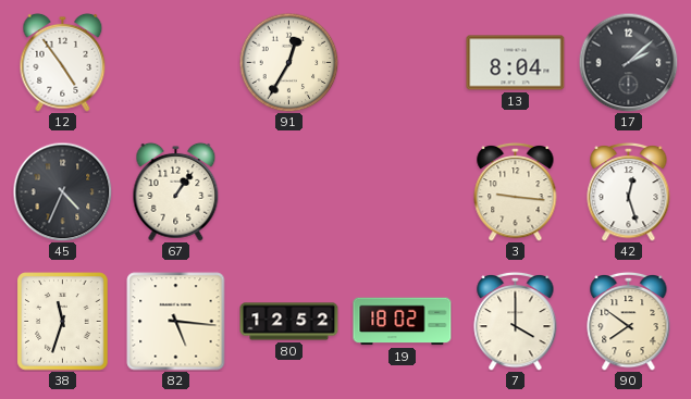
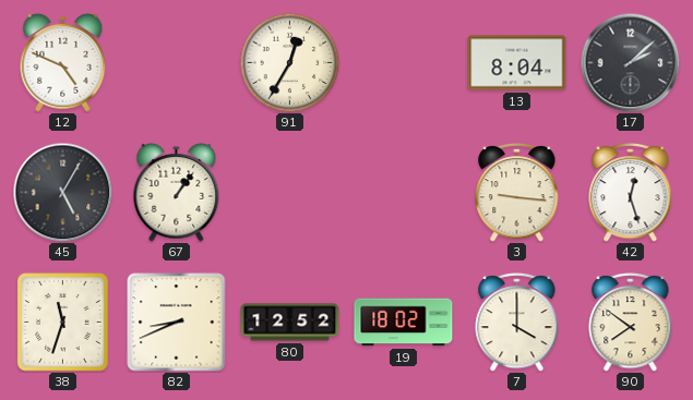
12: 4:54 -> 4:49 (63, 62)
45: 4:34 -> 5:05 (62, 192)
82: 5:16 -> 8:41 (177, 323)
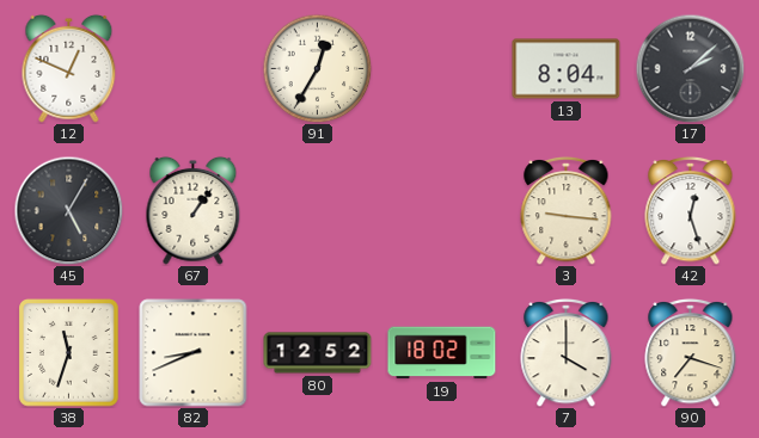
12: 4:49 -> 12:49 (69, 68)
90: 7:51 -> 7:18 (691, 352)
